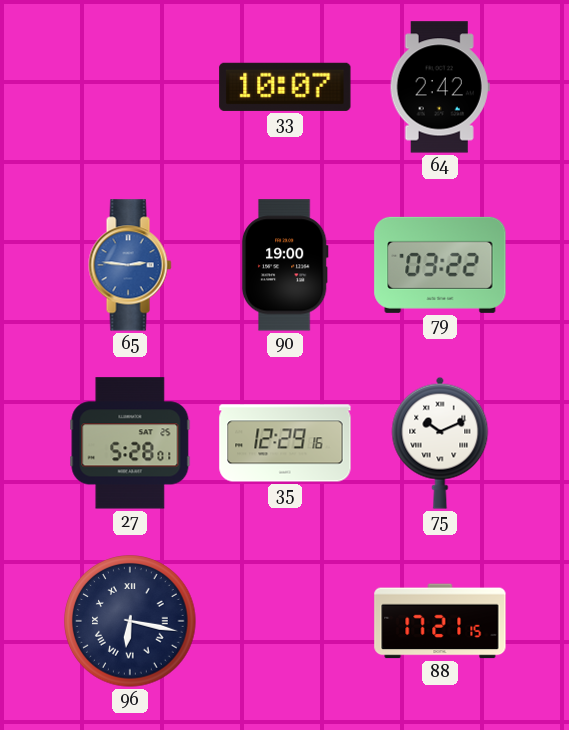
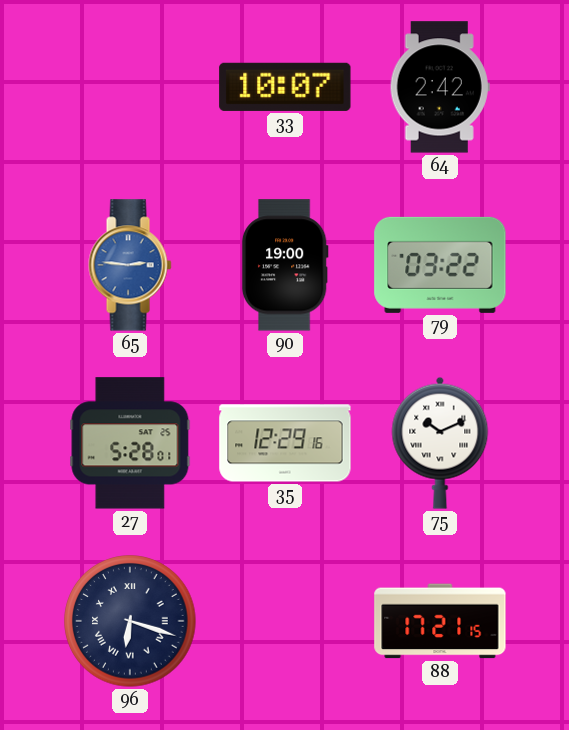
96: 6:17 -> 6:18 (130, 621)
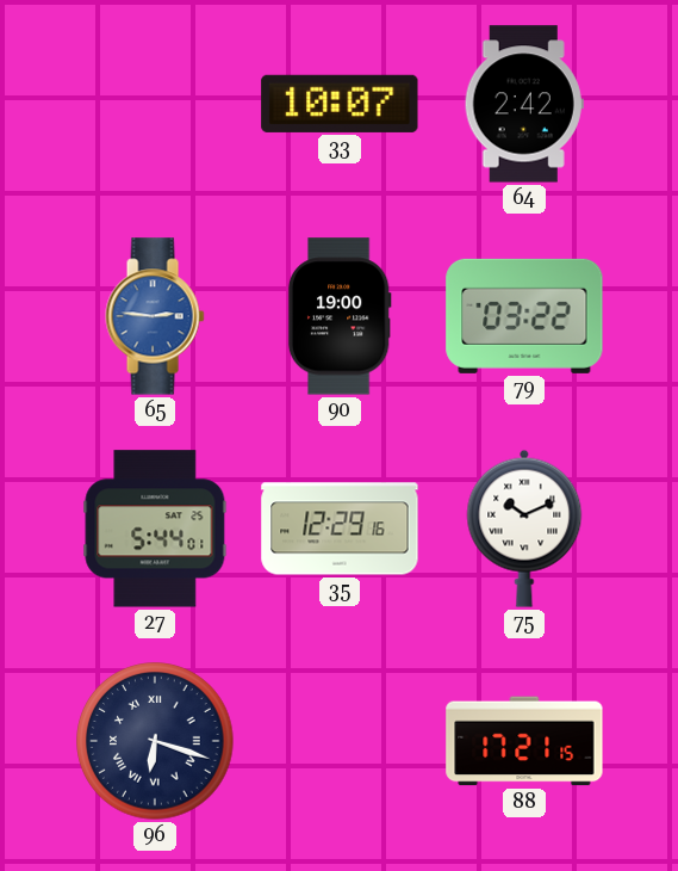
27: 5:28 -> 5:44 (155, 529)
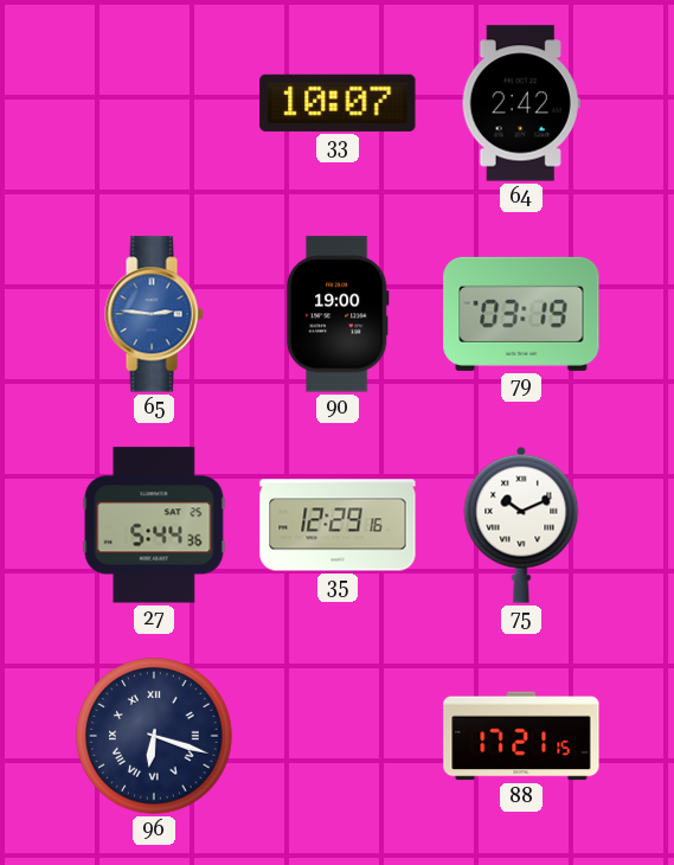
79: 03:22 -> 03:19 (521, 314)
27: 5:44:01 -> 5:44:36 (154, 525)
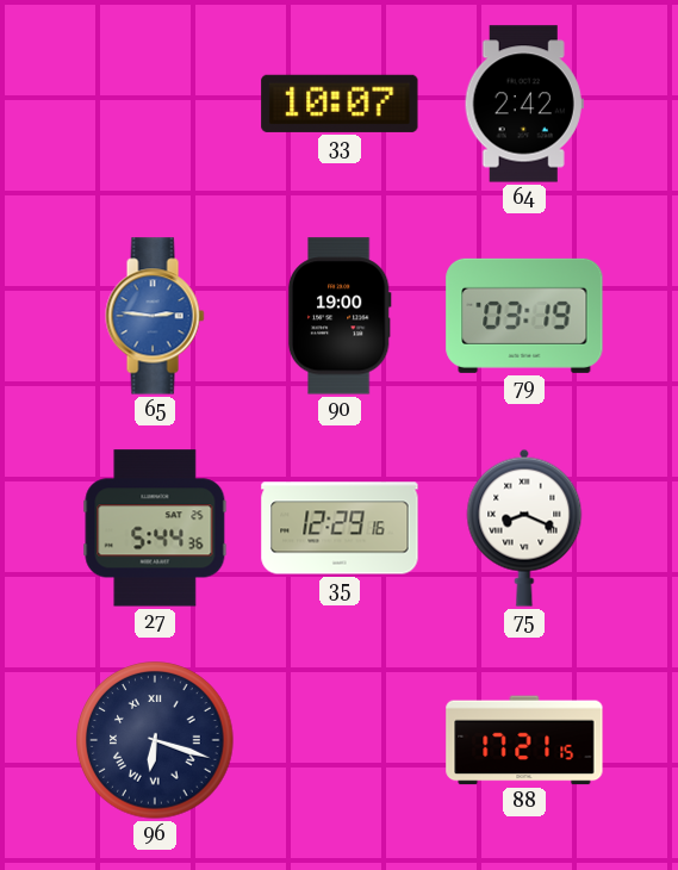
75: 10:11 -> 8:19 (524, 528)
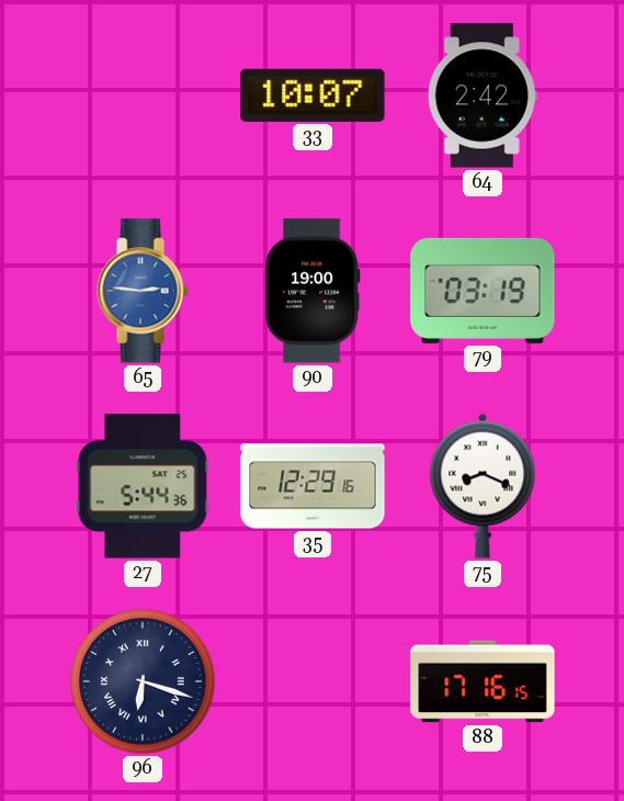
88: 17:21 -> 17:16 (483, 681)
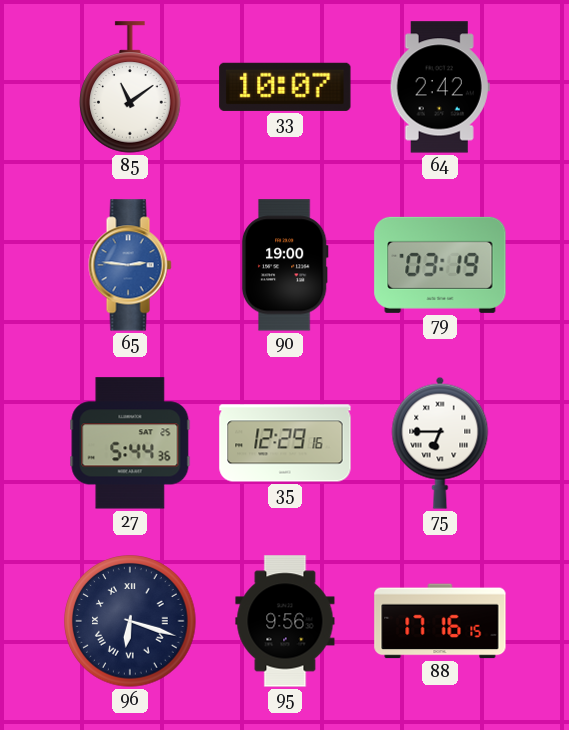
85: none -> 11:09 (130, 87)
75: 8:19 -> 6:45 (440, 443)
95: none -> 9:56 (285, 621)
